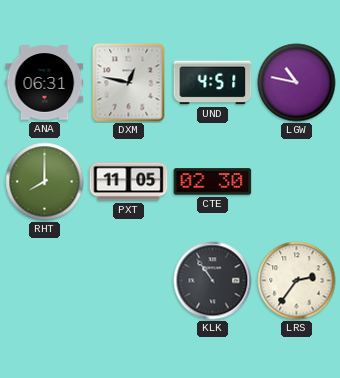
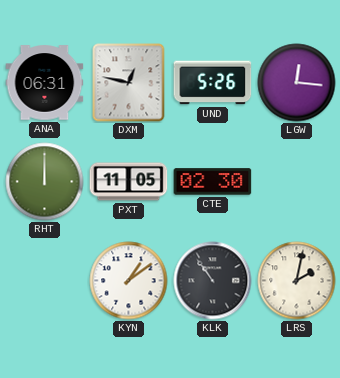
UND: 4:51 -> 5:26 (213, 83)
LGW: 10:47 -> 12:16 (297, 83)
RHT: 8:00 -> 12:00 (45, 182)
KYN: none -> 1:09 (129, 281)
LRS: 2:36 -> 2:02 (297, 281)
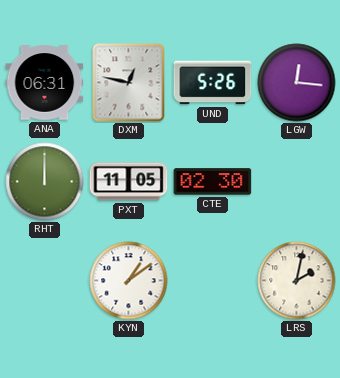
KLK: 10:54 -> none (213, 281)
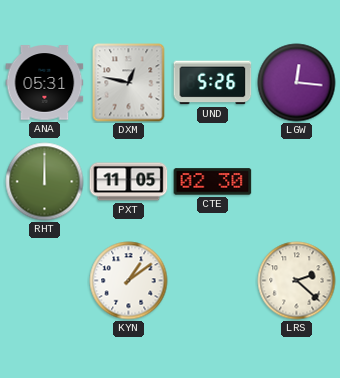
ANA: 06:31 -> 05:31 (45, 83)
LRS: 2:02 -> 2:22 (297, 281)
